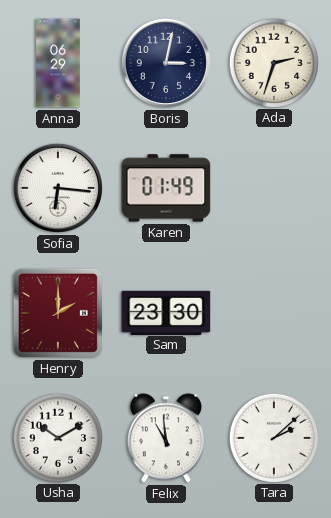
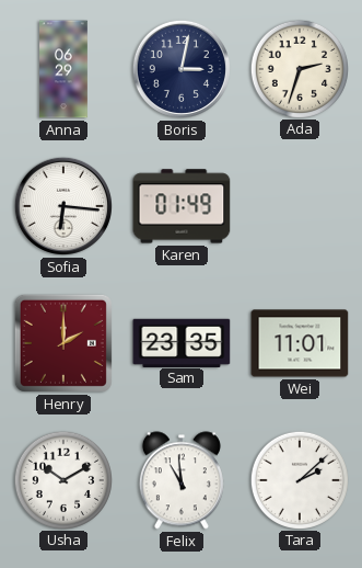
Sam: 23:30 -> 23:35 (182, 342)
Wei: none -> 11:01 (300, 343)
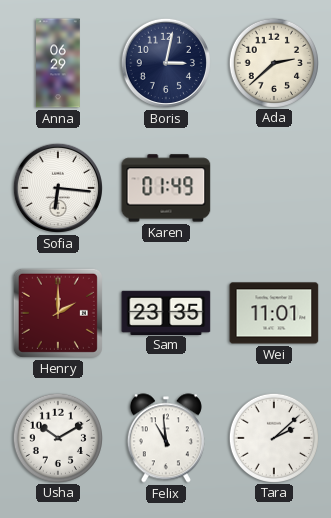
Ada: 2:33 -> 2:38 (273, 62)
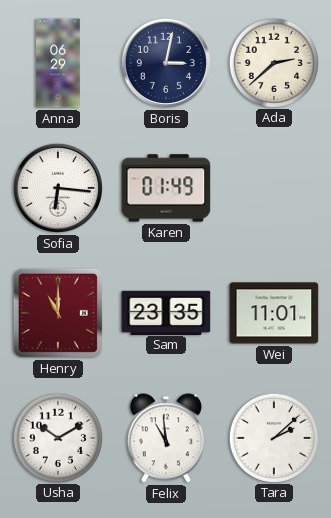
Henry: 2:00 -> 11:00 (58, 313)
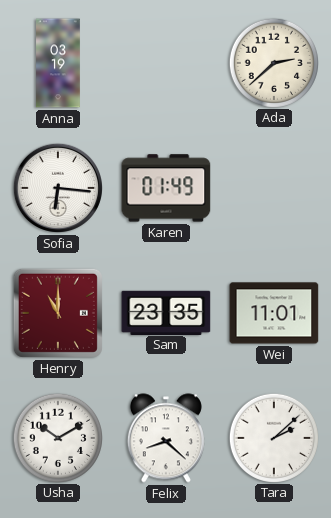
Anna: 06:29 -> 03:19 (58, 63)
Boris: 3:02 -> none (166, 63)
Felix: 10:59 -> 8:22 (166, 438)
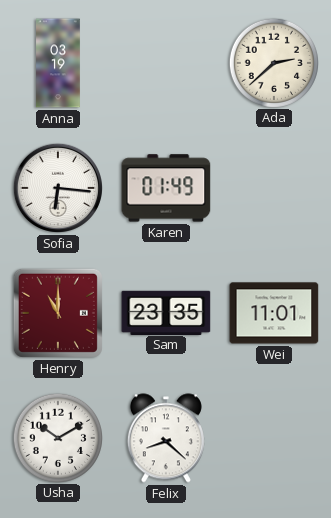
Tara: 2:08 -> none (273, 437)
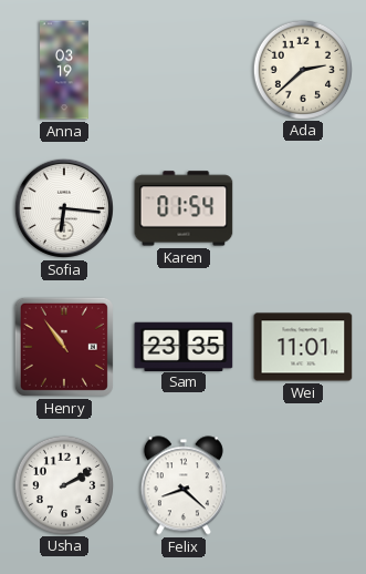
Karen: 01:49 -> 01:54 (184, 208)
Henry: 11:00 -> 10:54 (64, 347)
Usha: 10:10 -> 2:10 (63, 484)
